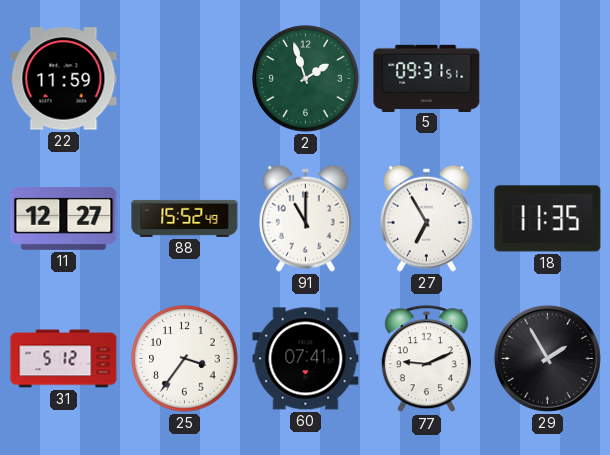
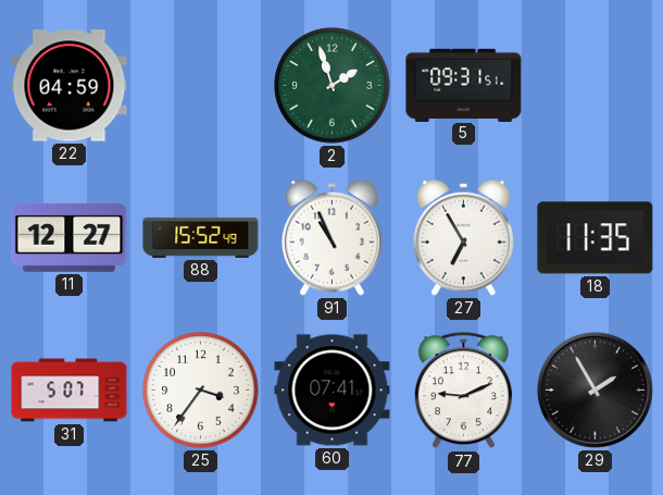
22: 11:59 -> 04:59 (70, 86)
91: 11:00 -> 10:56 (331, 237)
31: 5:12 -> 5:07 (70, 391)
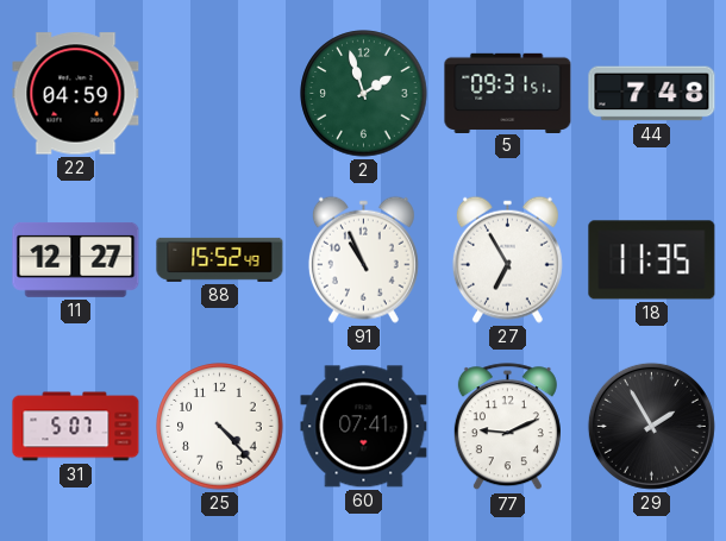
44: none -> 7:48 (652, 94)
25: 3:36 -> 4:23 (220, 427)
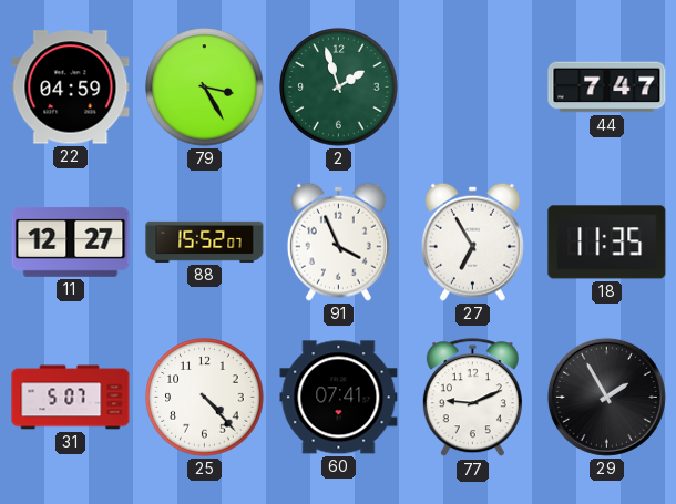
79: none -> 3:25 (205, 88)
5: 09:31 -> none (508, 93)
44: 7:48 -> 7:47 (607, 88)
88: 15:52:49 -> 15:52:07 (205, 241)
91: 10:56 -> 3:56 (338, 241)
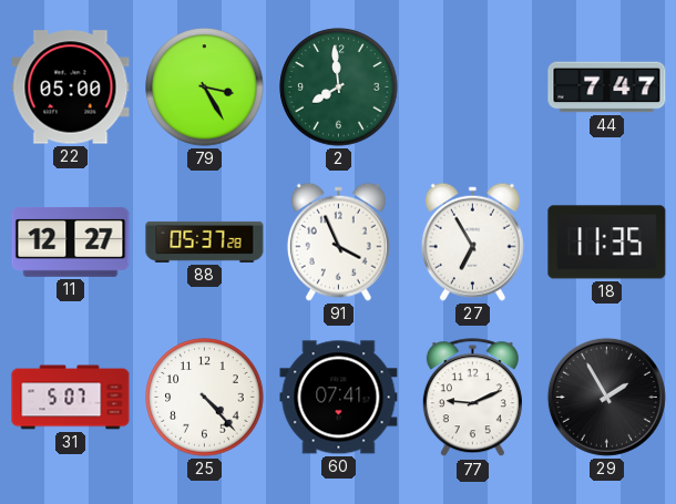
22: 04:59 -> 05:00 (71, 88)
2: 1:57 -> 7:59 (339, 88)
88: 15:52 -> 05:37 (205, 241)
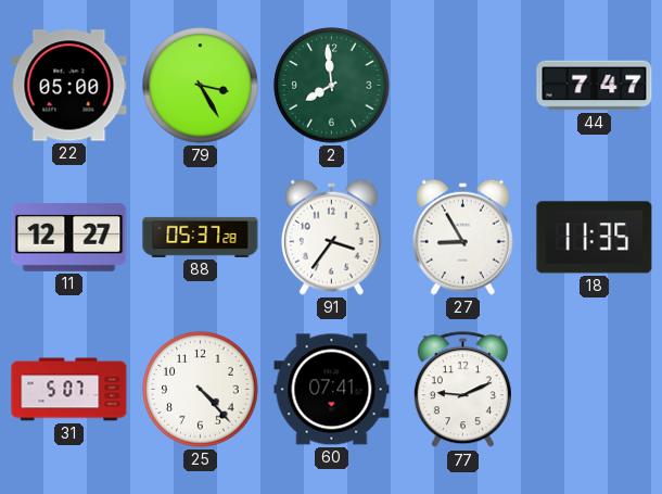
91: 3:56 -> 3:36 (331, 237)
27: 6:55 -> 8:55 (462, 237)
29: 1:55 -> none (606, 397)
